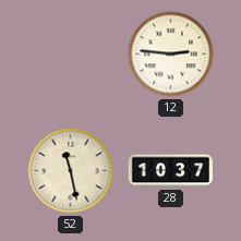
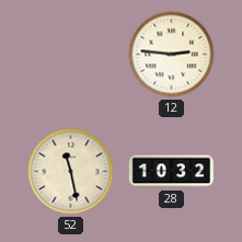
28: 10:37 -> 10:32 (171, 172)
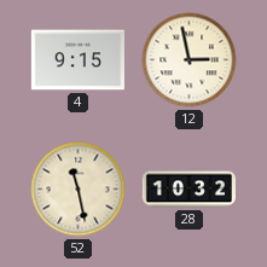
4: none -> 9:15 (77, 60)
12: 2:46 -> 2:58 (190, 60)
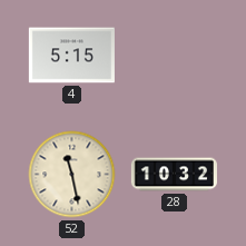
4: 9:15 -> 5:15 (71, 56)
12: 2:58 -> none (190, 60)
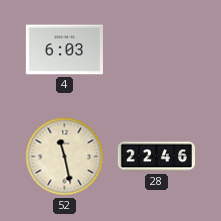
4: 5:15 -> 6:03 (64, 50)
28: 10:32 -> 22:46 (156, 157)
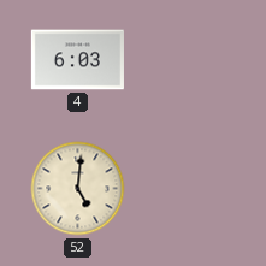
52: 11:28 -> 5:01 (78, 189)
28: 22:46 -> none (156, 157)
